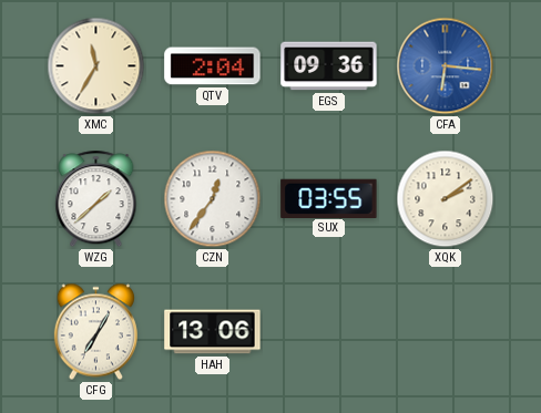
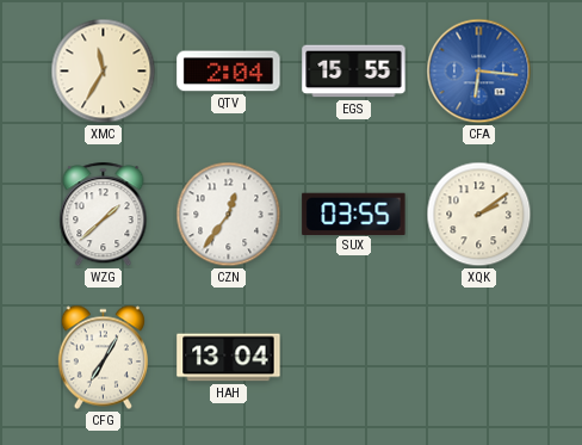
EGS: 09:36 -> 15:55 (354, 72)
HAH: 13:06 -> 13:04 (229, 358)
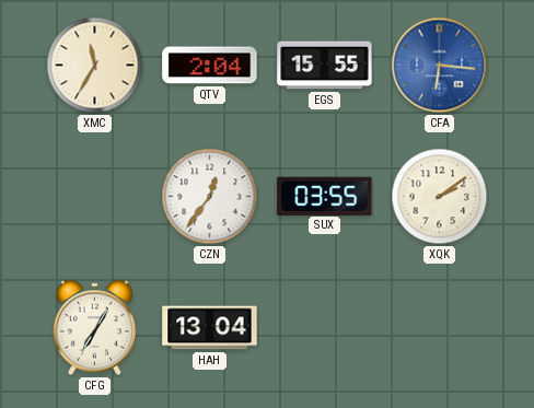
WZG: 1:38 -> none (104, 215)
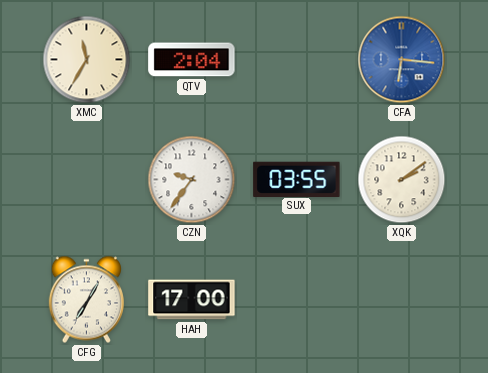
EGS: 15:55 -> none (325, 66)
CZN: 12:36 -> 9:36 (192, 180)
HAH: 13:04 -> 17:00 (192, 300)
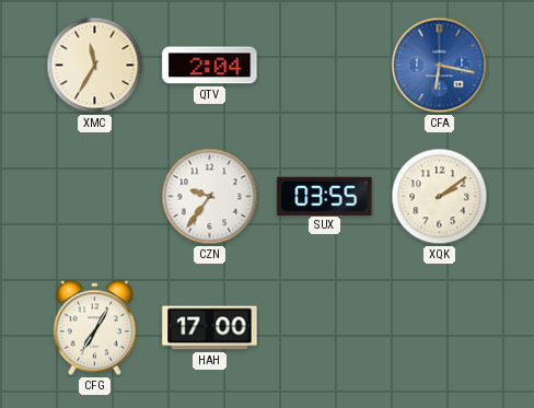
CFA: 6:16 -> 6:17 (440, 66)
